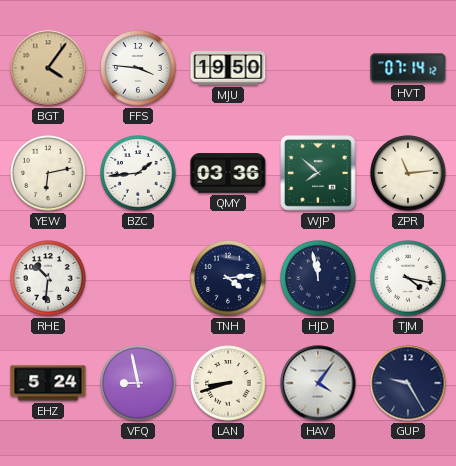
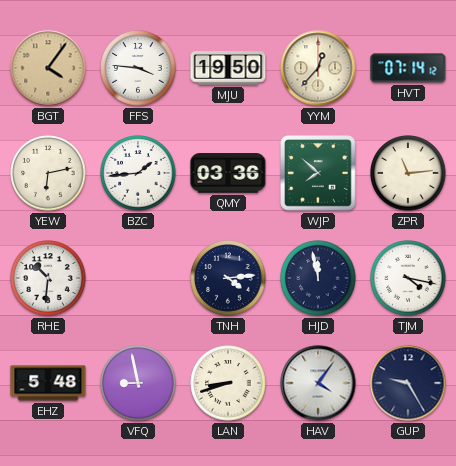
YYM: none -> 12:37 (318, 68)
EHZ: 5:24 -> 5:48 (48, 383)
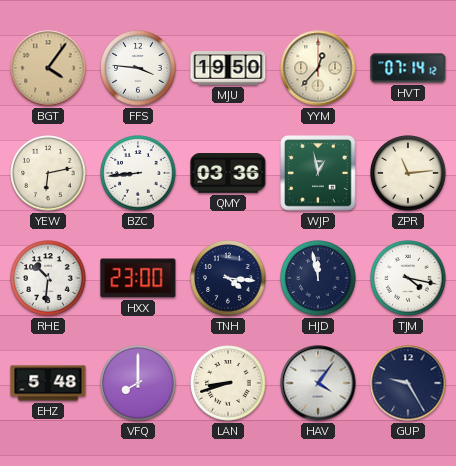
BZC: 1:44 -> 8:44 (138, 173)
WJP: 7:52 -> 12:58 (318, 173)
HXX: none -> 23:00 (138, 278)
TNH: 4:14 -> 4:16 (228, 278)
VFQ: 8:58 -> 8:00 (138, 383)
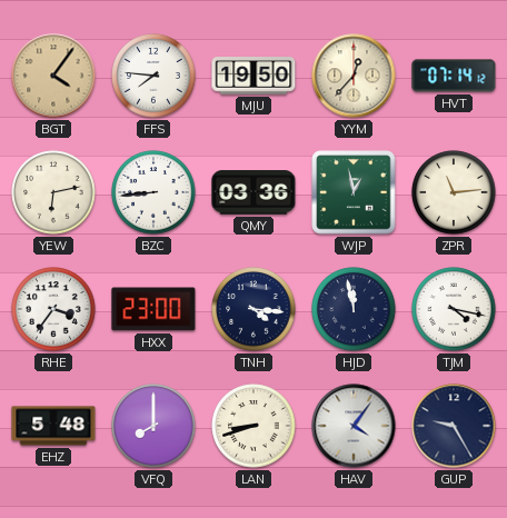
FFS: 3:46 -> 7:46 (153, 76)
RHE: 10:31 -> 3:36 (53, 309)
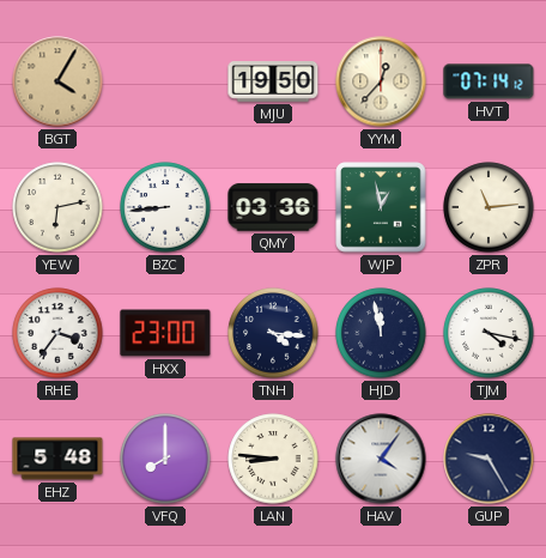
BGT: 4:06 -> 4:05 (57, 81)
FFS: 7:46 -> none (153, 76)
LAN: 8:42 -> 8:46 (273, 459)
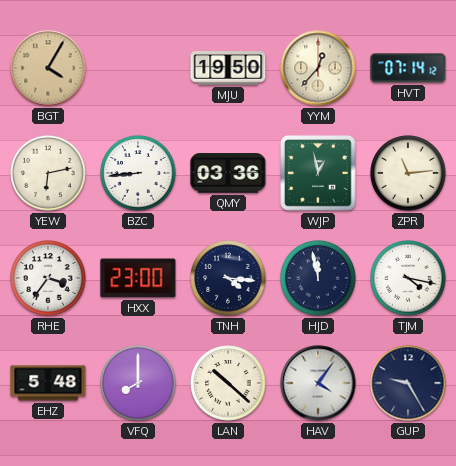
LAN: 8:46 -> 10:22 (228, 383)
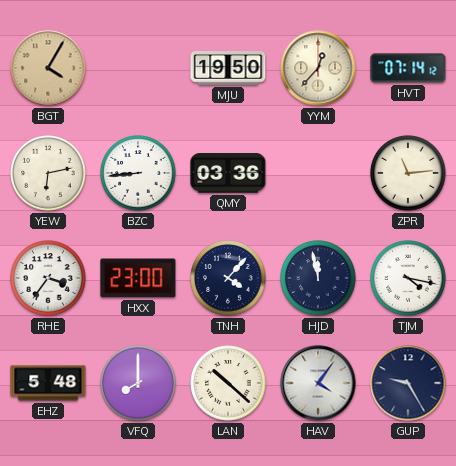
WJP: 12:58 -> none (318, 173)
TNH: 4:16 -> 4:07 (228, 278)
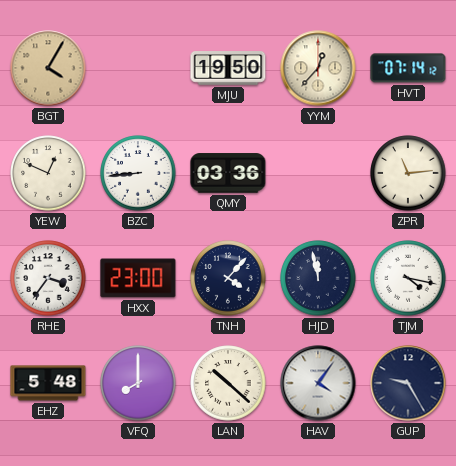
YEW: 6:13 -> 12:49 (48, 173)
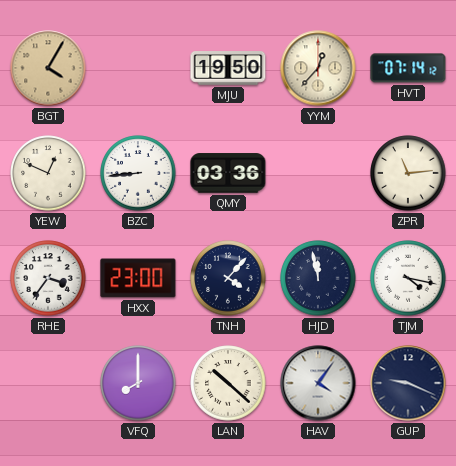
EHZ: 5:48 -> none (48, 383)
GUP: 9:25 -> 9:19 (408, 383)
